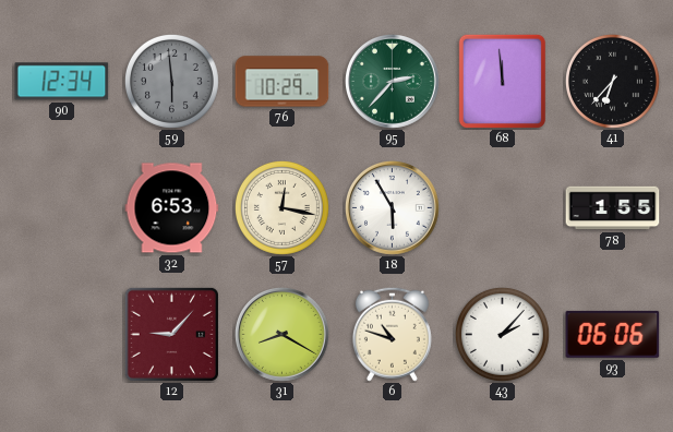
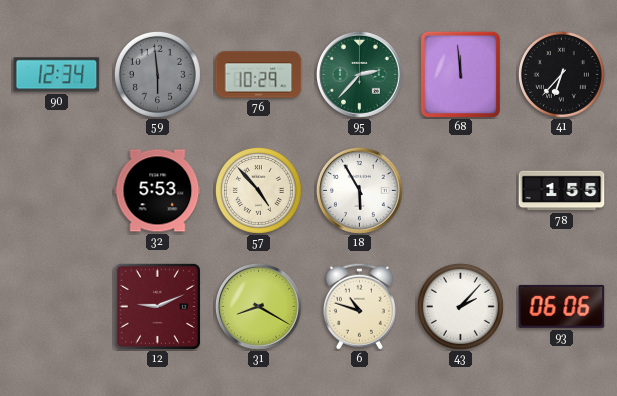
32: 6:53 -> 5:53 (158, 191)
57: 12:17 -> 4:53 (258, 190)
12: 9:07 -> 9:11 (157, 306)
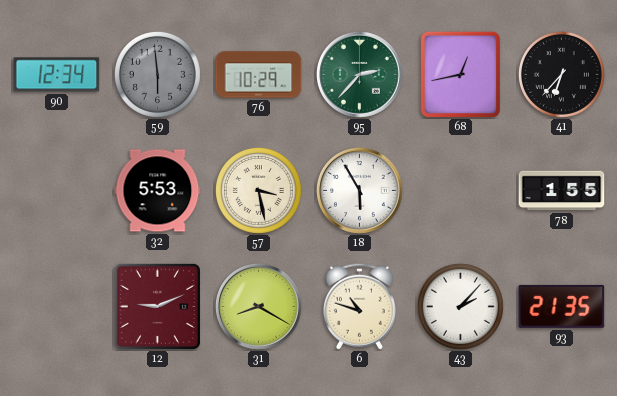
68: 11:59 -> 12:43 (461, 74)
57: 4:53 -> 3:28 (258, 190)
93: 06:06 -> 21:35 (562, 306)
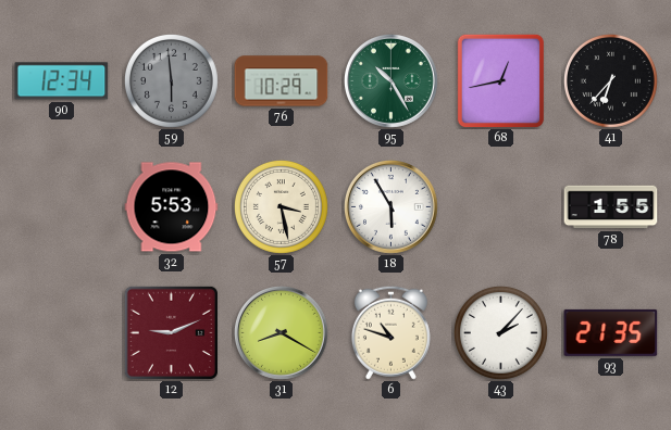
95: 2:37 -> 10:25 (392, 81)
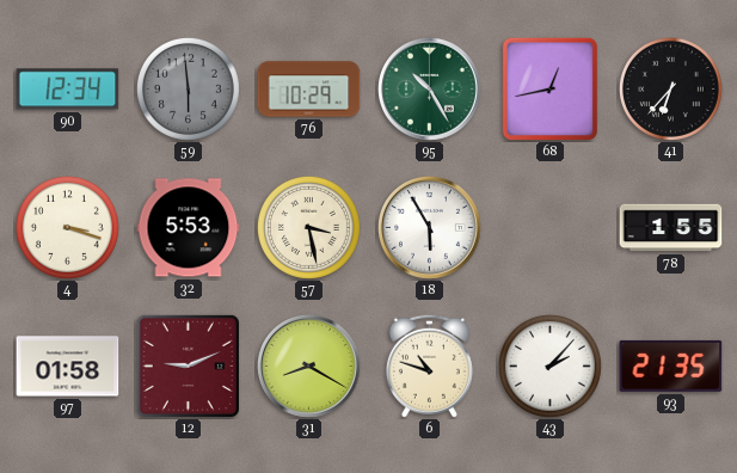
4: none -> 3:18 (67, 227)
97: none -> 01:58 (68, 367)
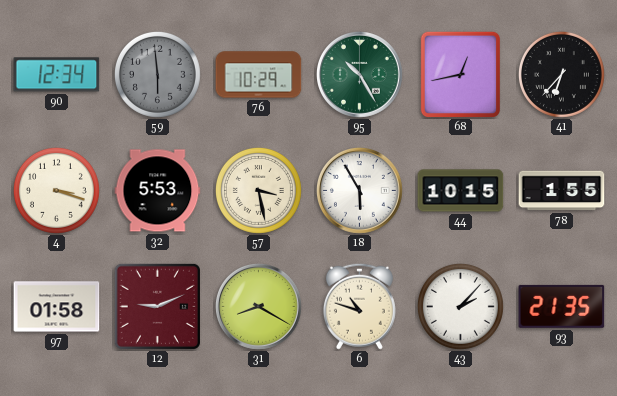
44: none -> 10:15 (461, 191)
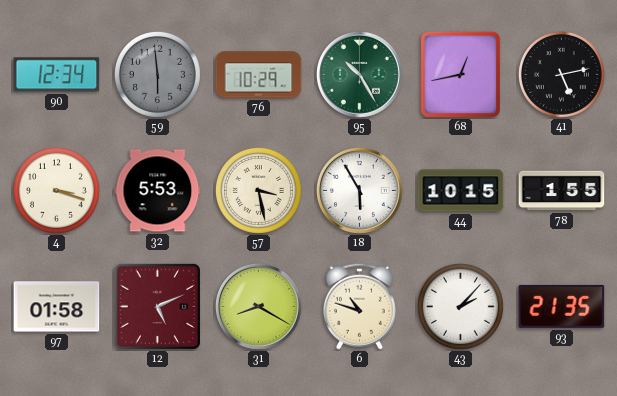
41: 6:37 -> 5:13 (561, 74)
12: 9:11 -> 5:11 (157, 306)
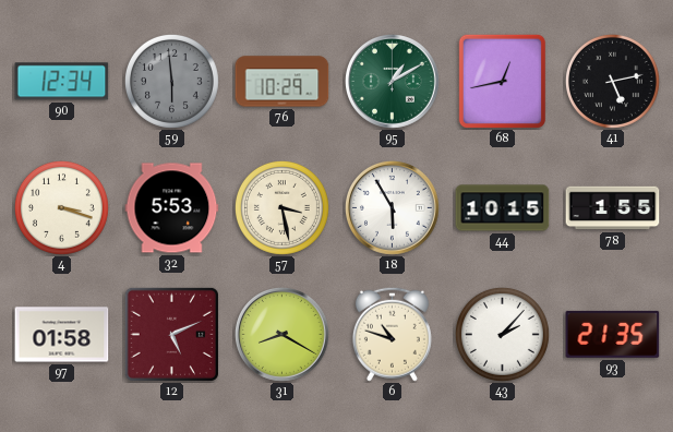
95: 10:25 -> 1:10 (393, 82)
